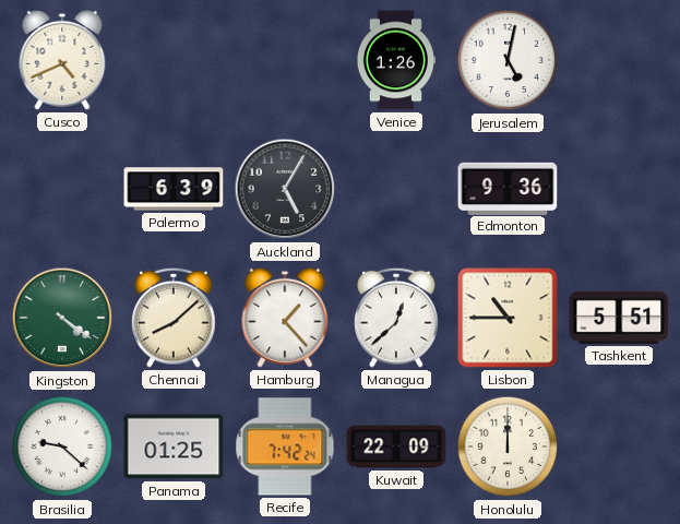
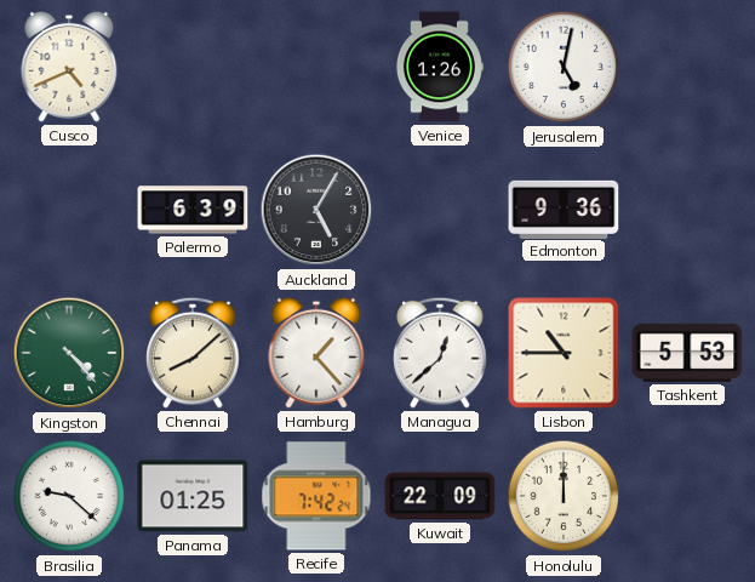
Kingston: 4:21 -> 4:23 (69, 353)
Tashkent: 5:51 -> 5:53 (687, 353)
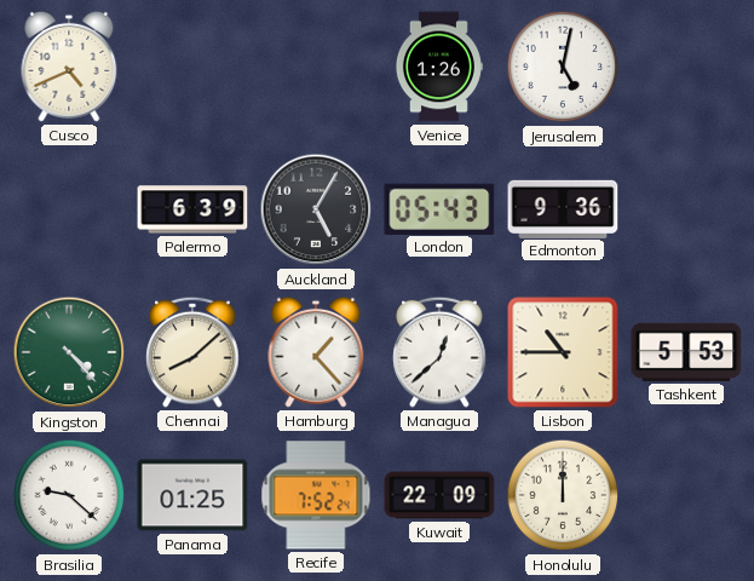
London: none -> 05:43 (439, 208)
Recife: 7:42 -> 7:52 (316, 495)
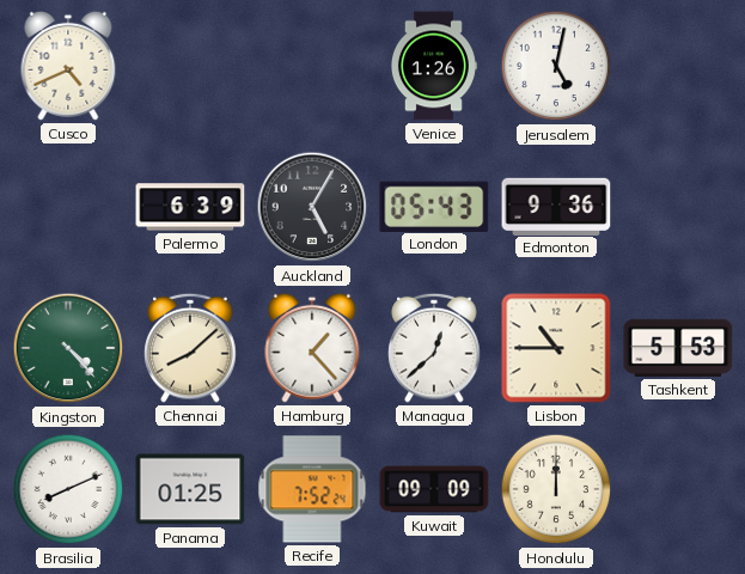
Brasilia: 9:22 -> 8:11 (68, 489)
Kuwait: 22:09 -> 09:09 (434, 489)
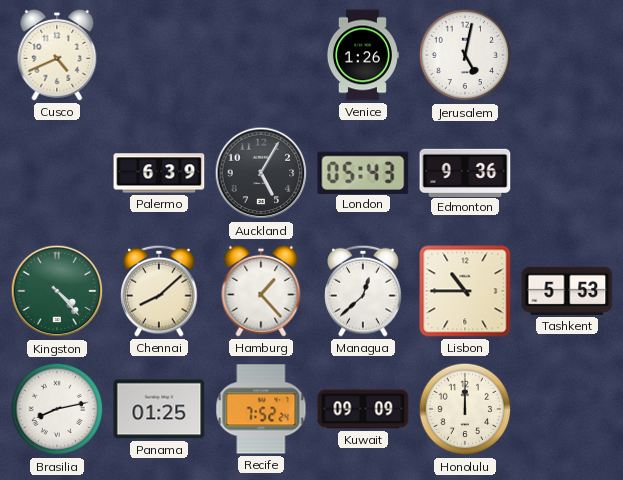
Brasilia: 8:11 -> 8:13 (57, 409)
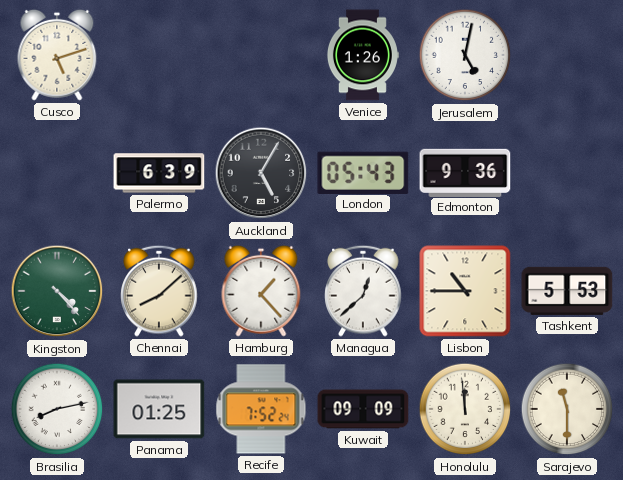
Cusco: 4:41 -> 5:12 (57, 55)
Honolulu: 12:00 -> 11:59 (465, 409)
Sarajevo: none -> 11:30 (567, 409)
